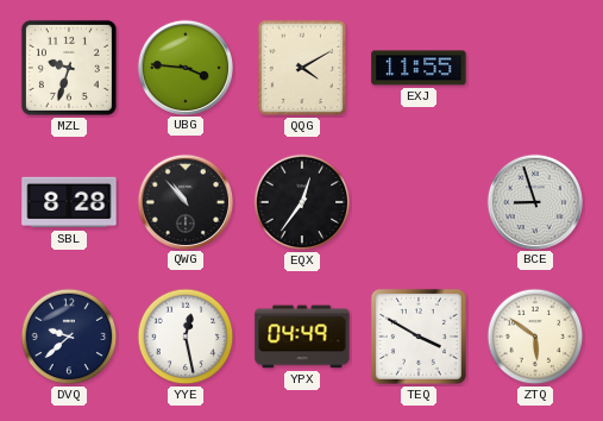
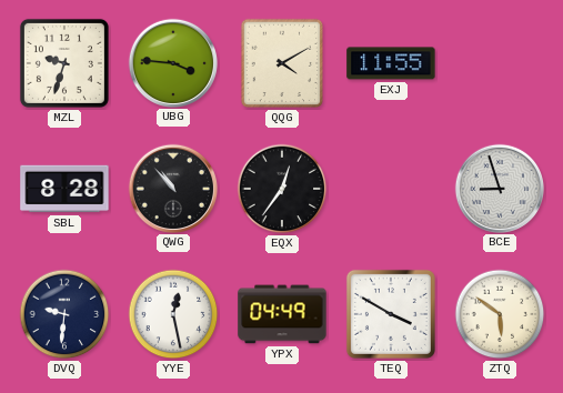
DVQ: 9:38 -> 9:31 (64, 314)
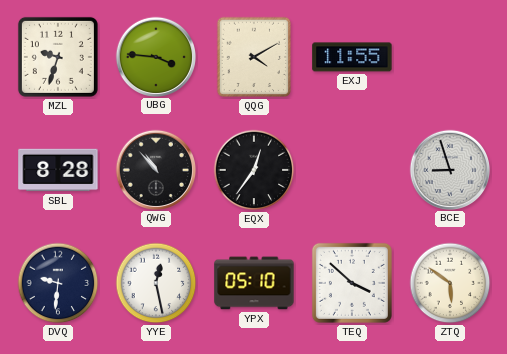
YPX: 04:49 -> 05:10 (254, 283)
TEQ: 3:50 -> 3:52 (352, 283)
